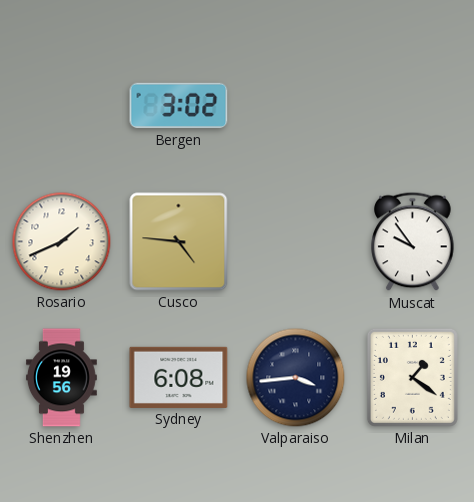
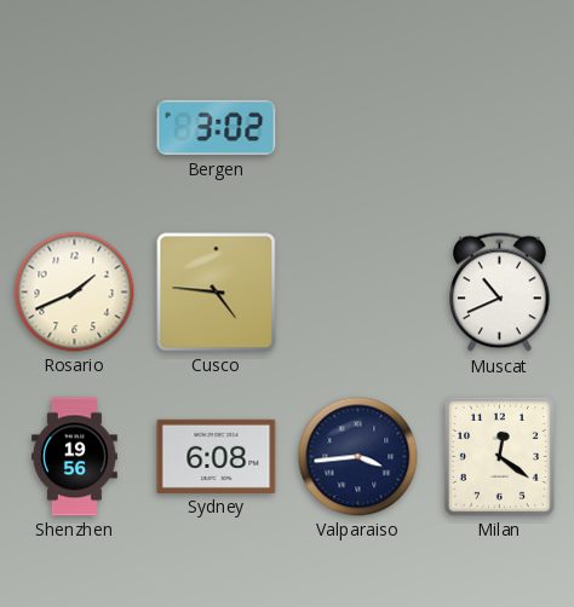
Muscat: 9:54 -> 10:41 (500, 293)
Milan: 1:21 -> 12:21 (499, 456)
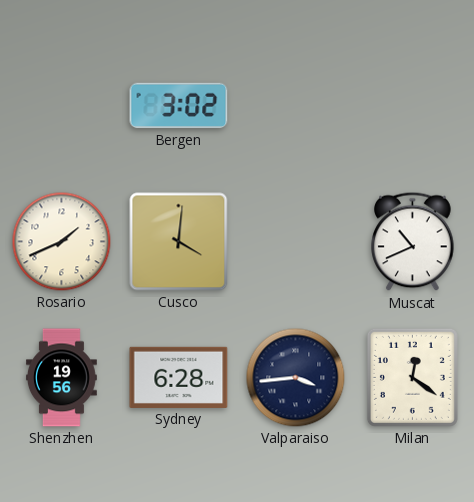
Cusco: 4:46 -> 4:01 (179, 242)
Sydney: 6:08 -> 6:28 (179, 377)
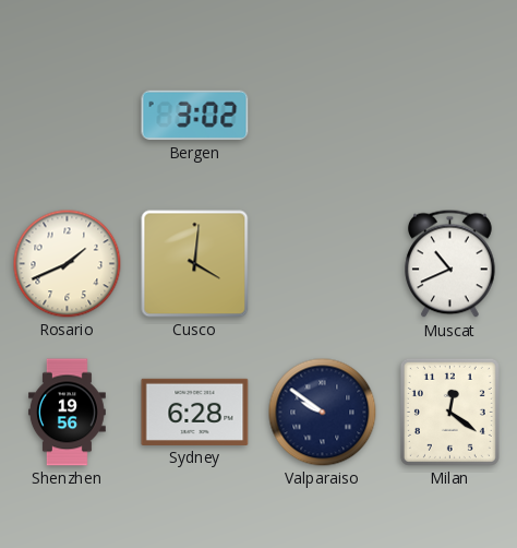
Valparaiso: 3:44 -> 9:51 (323, 413)
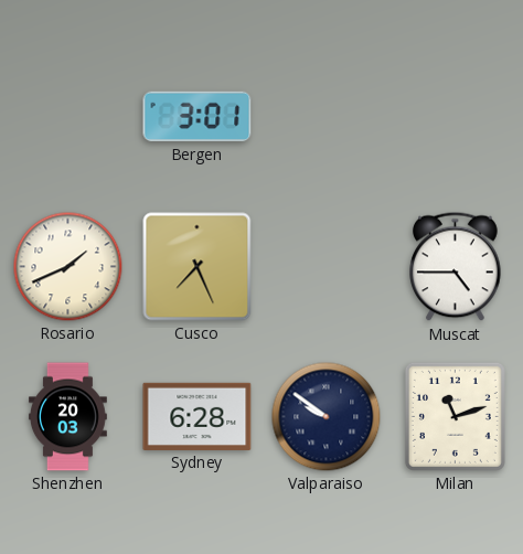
Bergen: 3:02 -> 3:01 (198, 117)
Cusco: 4:01 -> 7:26 (198, 267)
Muscat: 10:41 -> 4:45 (456, 267)
Shenzhen: 19:56 -> 20:03 (67, 417)
Milan: 12:21 -> 11:12 (455, 416)
